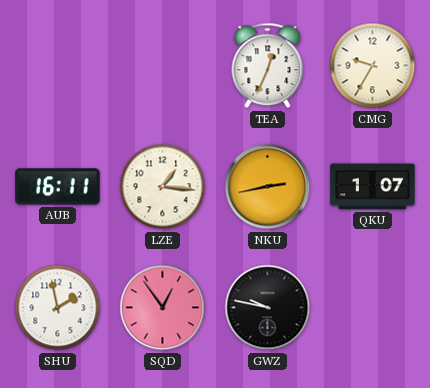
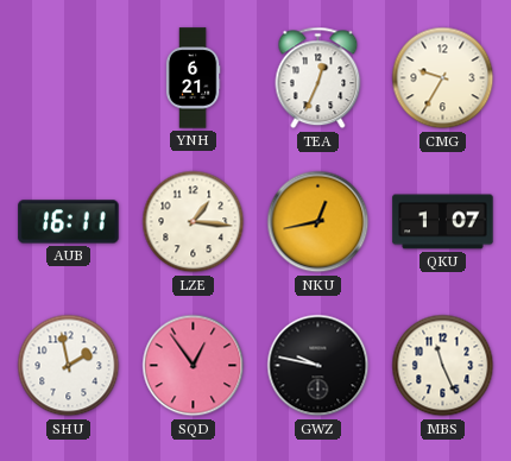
YNH: none -> 6:21 (193, 78)
NKU: 2:43 -> 12:43 (318, 222)
MBS: none -> 11:26 (443, 366)
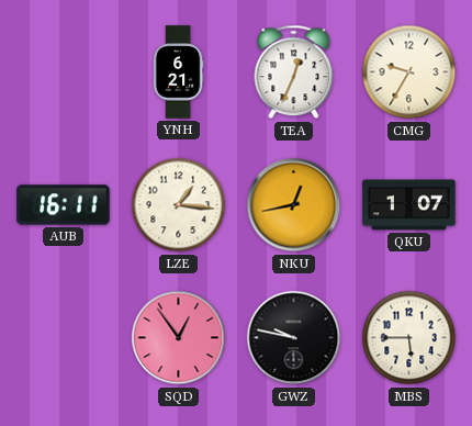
SHU: 1:58 -> none (69, 366)
MBS: 11:26 -> 5:45 (409, 338)
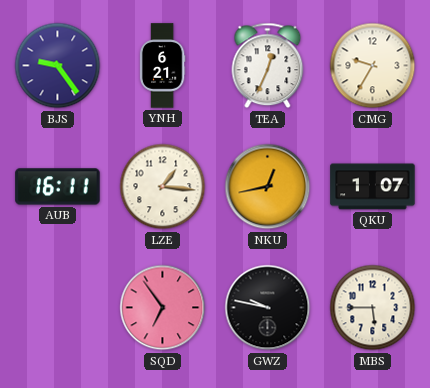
BJS: none -> 9:24 (58, 66)
SQD: 12:54 -> 6:54 (163, 308)
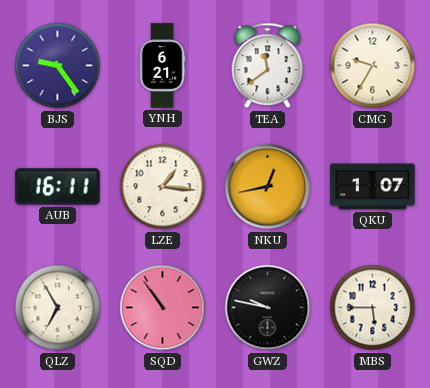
TEA: 12:34 -> 11:39 (268, 66)
QLZ: none -> 6:55 (58, 308)
SQD: 6:54 -> 10:54 (163, 308)
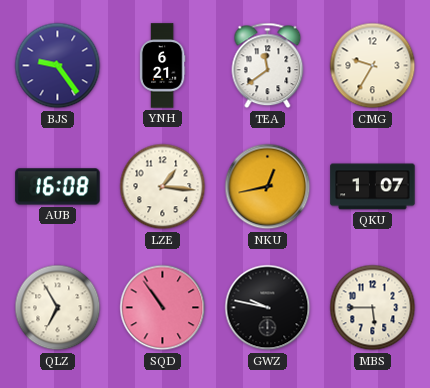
AUB: 16:11 -> 16:08 (58, 187)
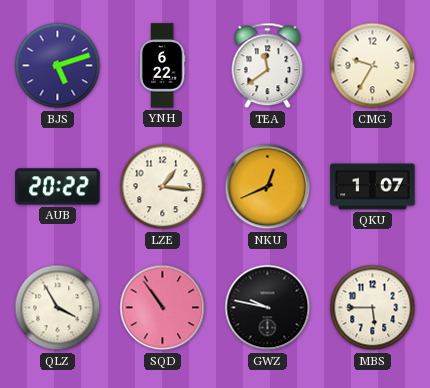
BJS: 9:24 -> 5:12 (58, 66)
YNH: 6:21 -> 6:22 (162, 66)
AUB: 16:08 -> 20:22 (58, 187)
NKU: 12:43 -> 12:41 (268, 187)
QLZ: 6:55 -> 3:55 (58, 308)
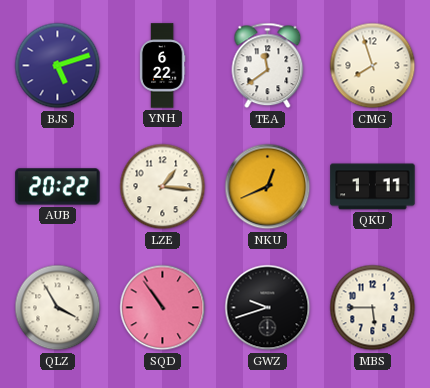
CMG: 9:35 -> 7:57 (373, 66)
QKU: 1:07 -> 1:11 (373, 187)
GWZ: 9:47 -> 9:42 (268, 308)
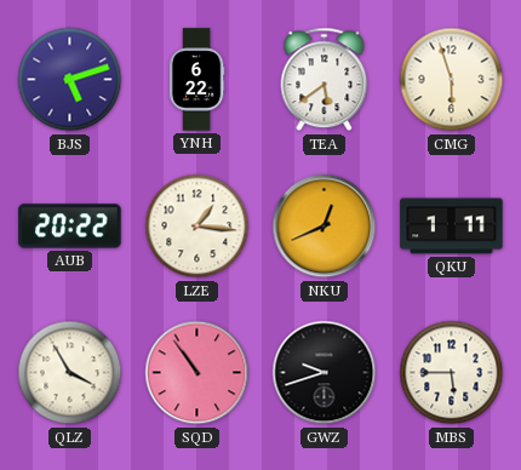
TEA: 11:39 -> 5:39 (325, 80)
CMG: 7:57 -> 5:57 (452, 80)
